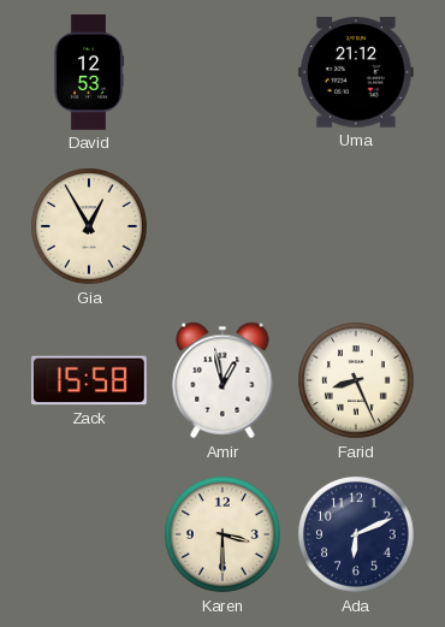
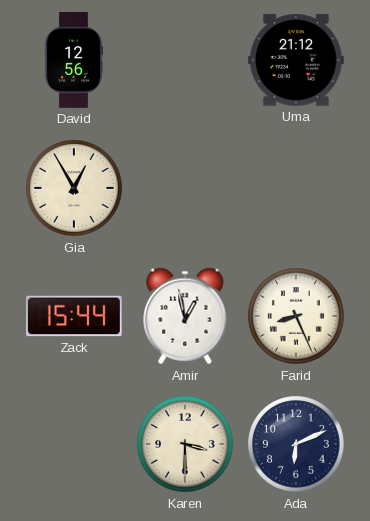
David: 12:53 -> 12:56 (74, 61)
Zack: 15:58 -> 15:44 (74, 316)
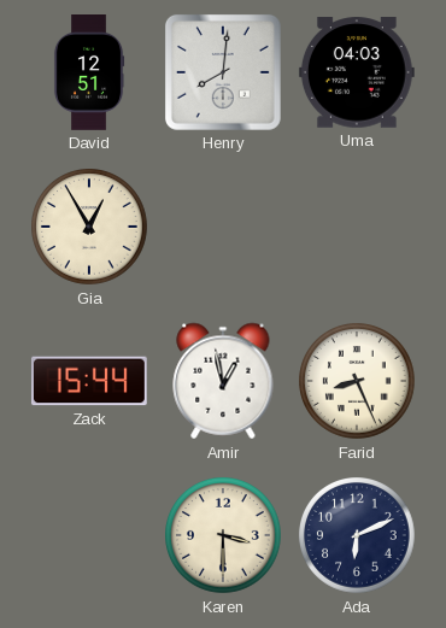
David: 12:56 -> 12:51 (89, 74)
Henry: none -> 8:01 (223, 72)
Uma: 21:12 -> 04:03 (357, 72)
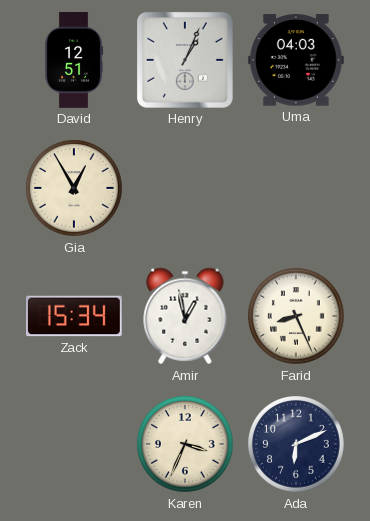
Henry: 8:01 -> 1:04 (185, 60)
Zack: 15:44 -> 15:34 (74, 316)
Karen: 3:30 -> 3:34 (186, 445)
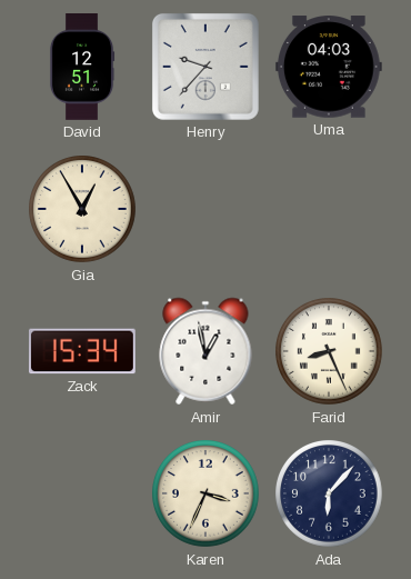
Henry: 1:04 -> 9:37 (205, 67)
Ada: 6:11 -> 6:07 (330, 495)
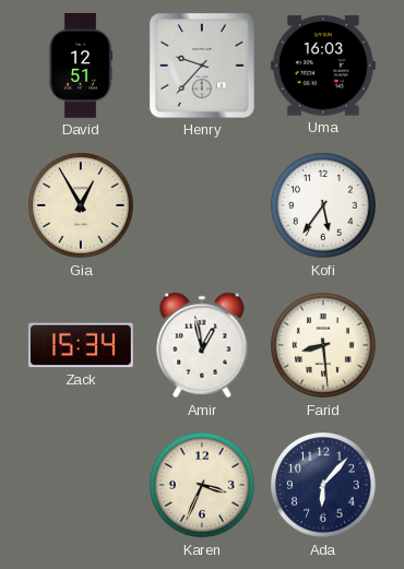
Uma: 04:03 -> 16:03 (323, 66)
Kofi: none -> 5:36 (324, 206)
Farid: 8:26 -> 8:29 (324, 346)
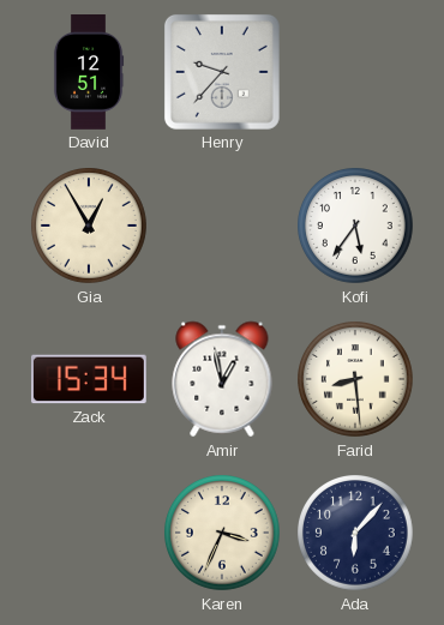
Uma: 16:03 -> none (323, 66)
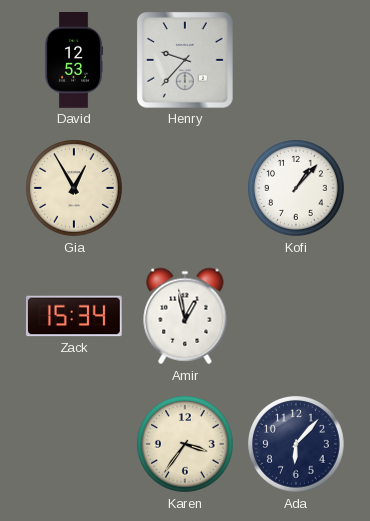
David: 12:51 -> 12:53 (74, 61)
Kofi: 5:36 -> 1:07 (297, 189)
Farid: 8:29 -> none (356, 380)
Karen: 3:34 -> 3:36 (186, 445)
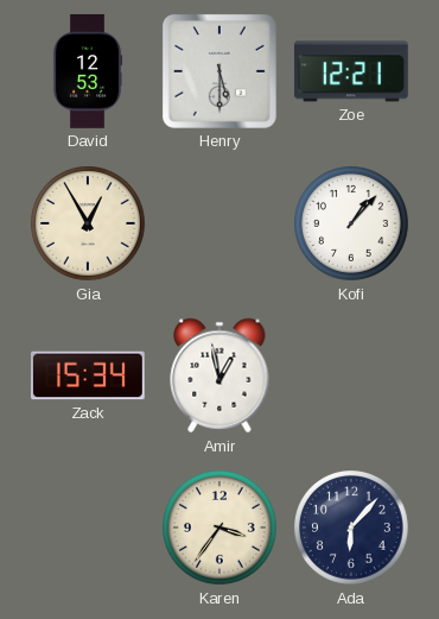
Henry: 9:37 -> 5:30 (220, 71)
Zoe: none -> 12:21 (351, 71)
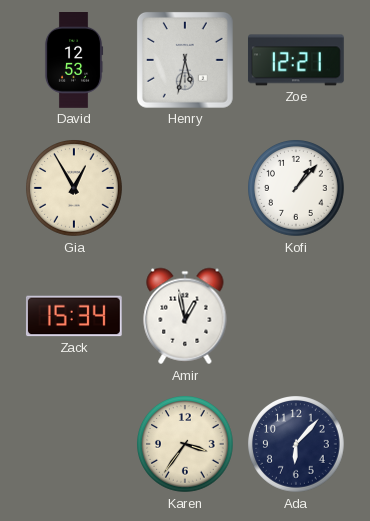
Henry: 5:30 -> 5:32 (185, 60)
